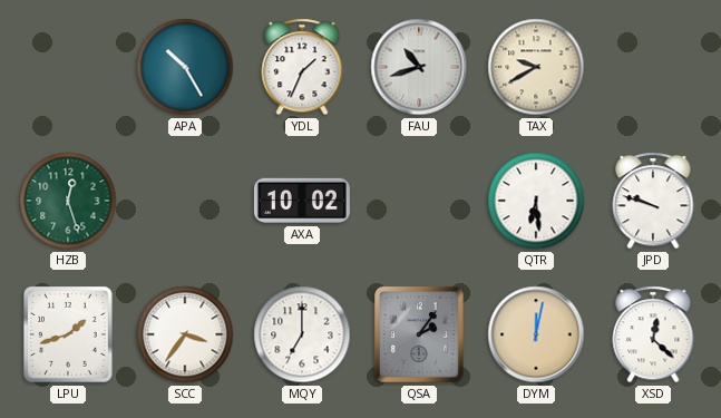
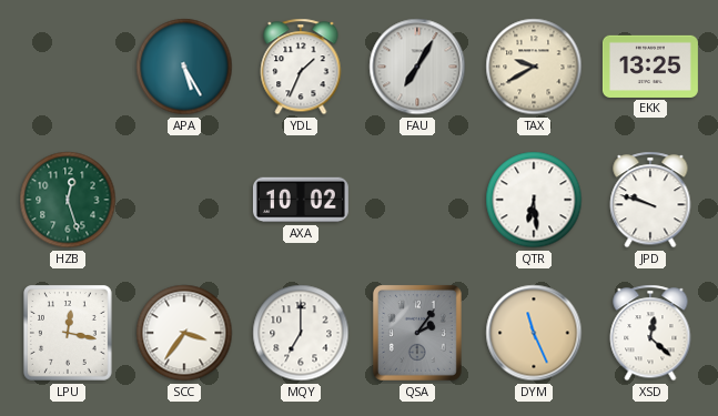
APA: 10:25 -> 5:25 (184, 67)
FAU: 10:42 -> 7:05 (417, 67)
EKK: none -> 13:25 (650, 67)
LPU: 1:42 -> 12:17 (69, 334)
DYM: 12:02 -> 11:26 (534, 333)
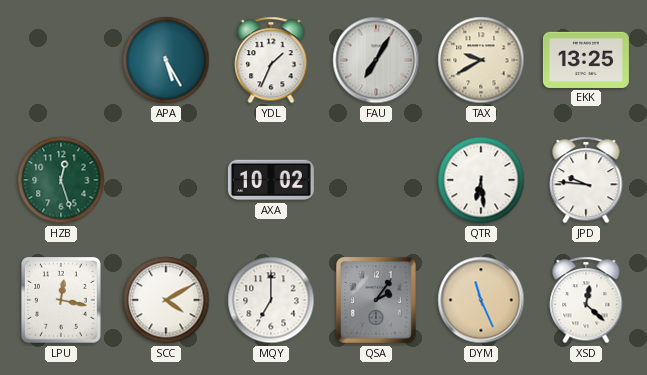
JPD: 9:48 -> 9:46 (586, 180)
SCC: 3:36 -> 4:10 (166, 300)
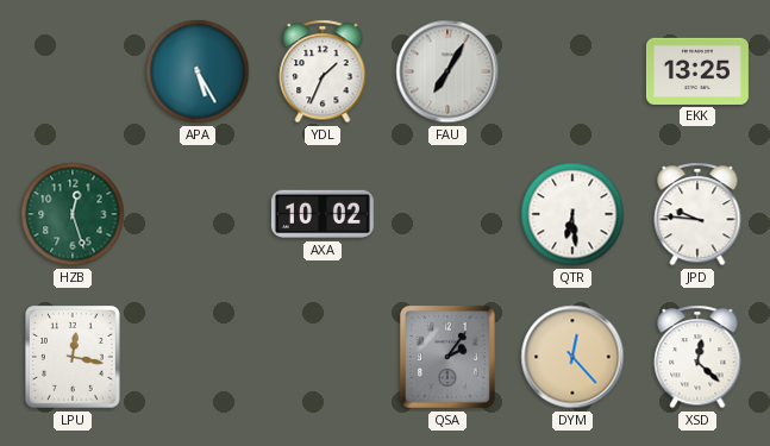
TAX: 9:40 -> none (481, 60)
SCC: 4:10 -> none (166, 300)
MQY: 7:00 -> none (271, 300)
DYM: 11:26 -> 12:23 (572, 357)
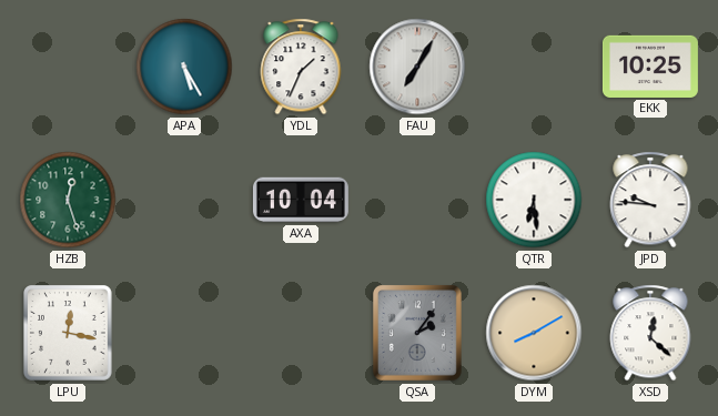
EKK: 13:25 -> 10:25 (650, 67)
AXA: 10:02 -> 10:04 (301, 200)
DYM: 12:23 -> 8:10 (534, 333)
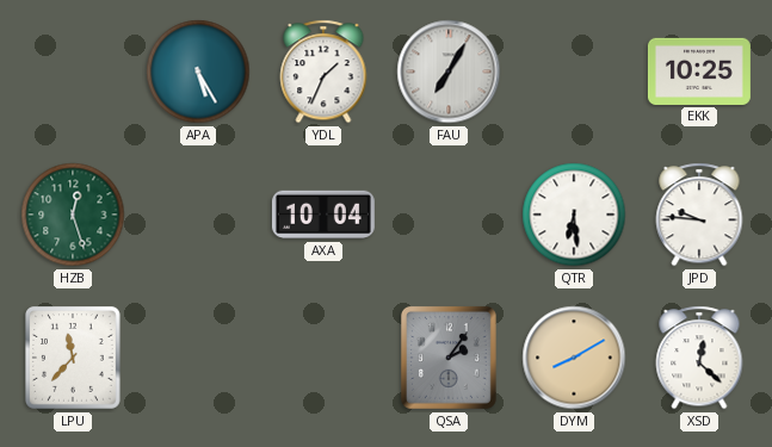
LPU: 12:17 -> 11:37 (74, 359)
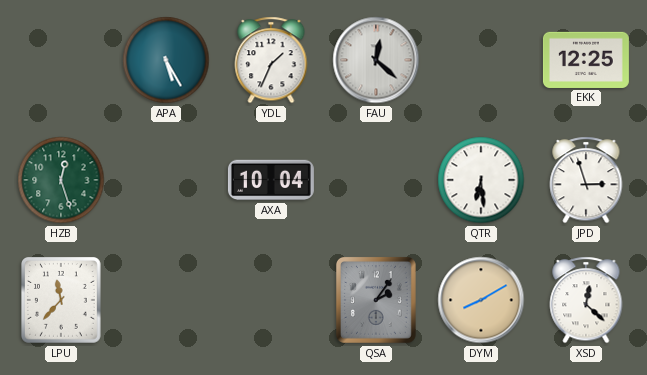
FAU: 7:05 -> 12:22 (376, 60)
EKK: 10:25 -> 12:25 (586, 60)
JPD: 9:46 -> 2:57 (586, 180)
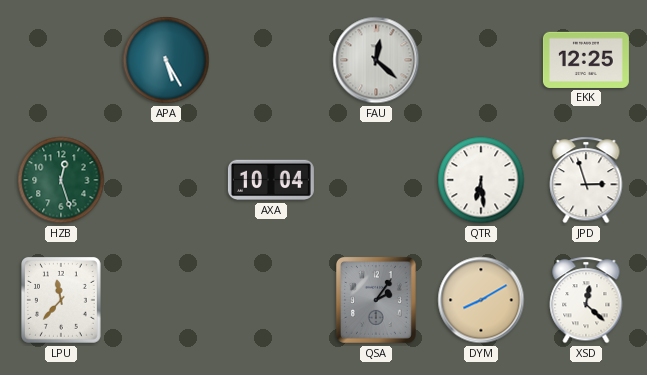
YDL: 1:34 -> none (271, 60)
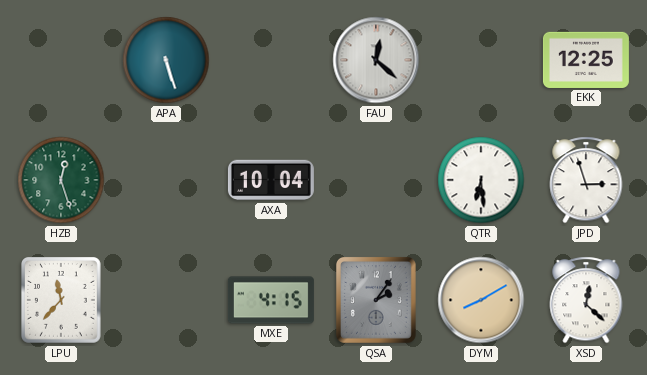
APA: 5:25 -> 5:27 (166, 60)
MXE: none -> 4:15 (271, 300)
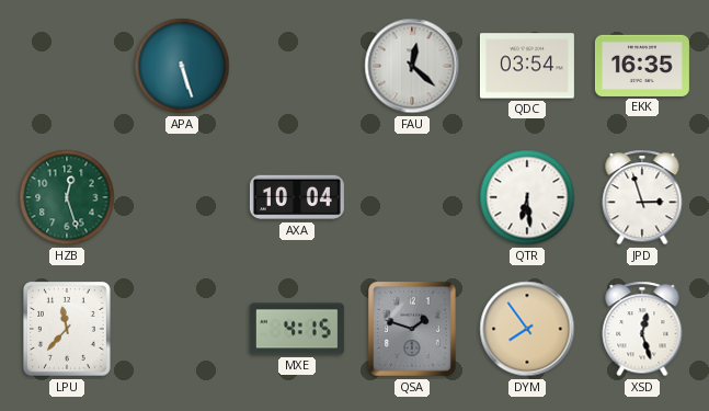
QDC: none -> 03:54 (527, 66)
EKK: 12:25 -> 16:35 (642, 66)
QSA: 2:06 -> 1:48 (412, 329)
DYM: 8:10 -> 7:54 (527, 329)
XSD: 12:22 -> 12:27 (642, 329)
